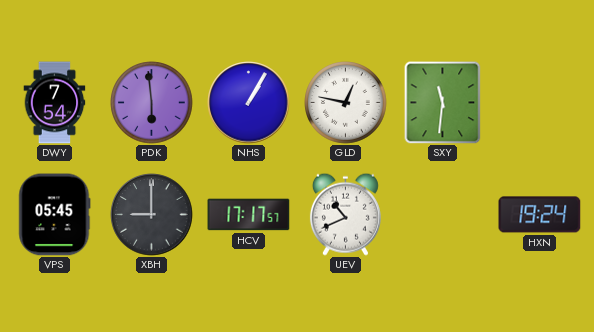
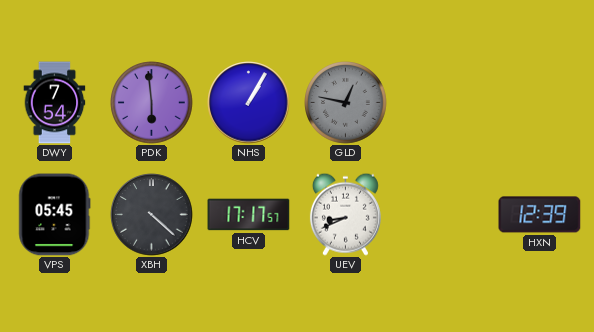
GLD dial: white -> grey (346, 103)
SXY: 11:31 -> none (443, 102)
XBH: 9:00 -> 4:22 (152, 215)
UEV: 10:41 -> 8:41 (345, 214)
HXN: 19:24 -> 12:39 (540, 215)
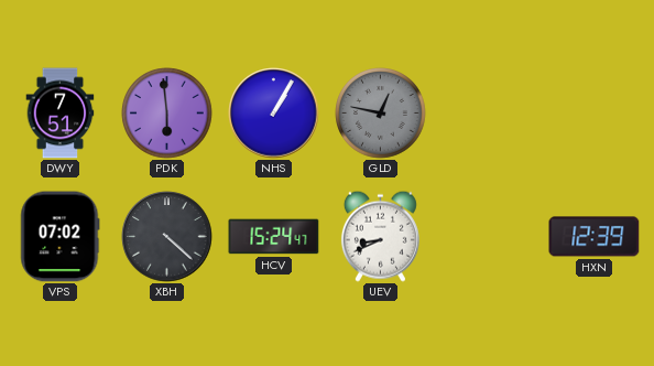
DWY: 7:54 -> 7:51 (61, 114)
VPS: 05:45 -> 07:02 (61, 237)
HCV: 17:17 -> 15:24 (274, 237)
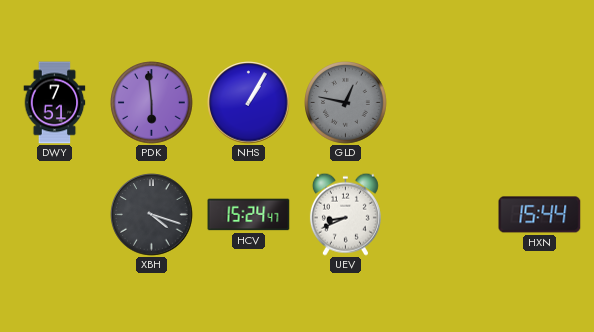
VPS: 07:02 -> none (61, 237)
XBH: 4:22 -> 4:18 (152, 215)
HXN: 12:39 -> 15:44 (540, 215)
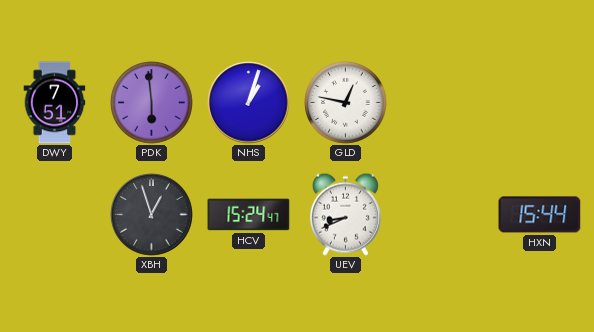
NHS: 1:05 -> 1:03 (249, 103)
GLD dial: grey -> white (346, 103)
XBH: 4:18 -> 12:57 (152, 215)
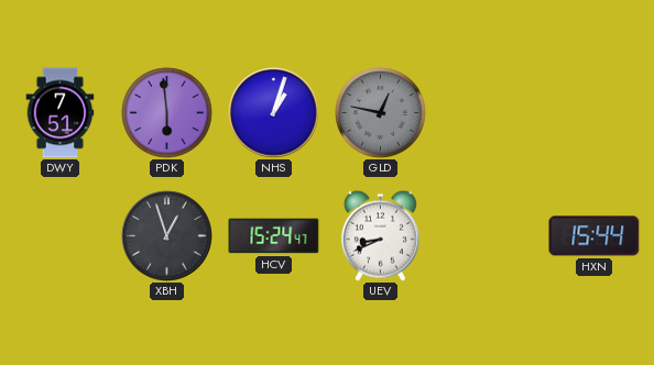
GLD dial: white -> grey (381, 113)
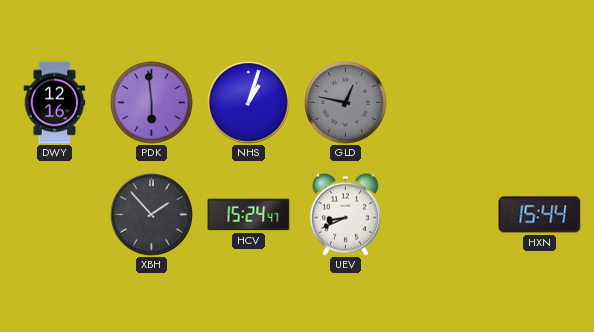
DWY: 7:51 -> 12:16 (55, 103)
XBH: 12:57 -> 1:53 (152, 215)
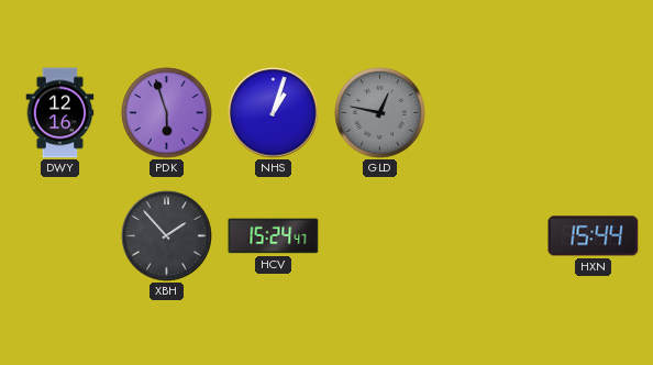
PDK: 5:59 -> 5:57 (167, 113)
UEV: 8:41 -> none (345, 214)
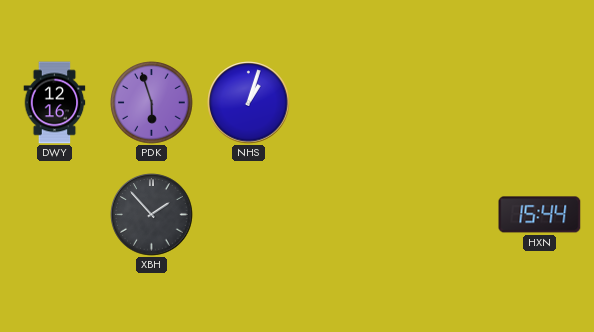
GLD: 12:47 -> none (380, 113)
HCV: 15:24 -> none (274, 236)
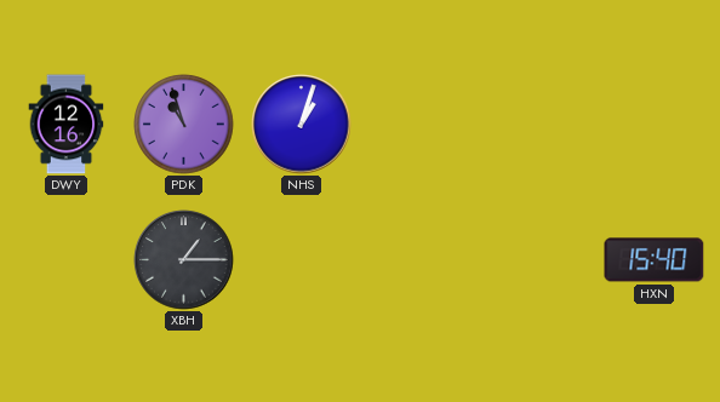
PDK: 5:57 -> 10:57 (184, 125)
XBH: 1:53 -> 1:15 (184, 260)
HXN: 15:44 -> 15:40 (655, 260)
